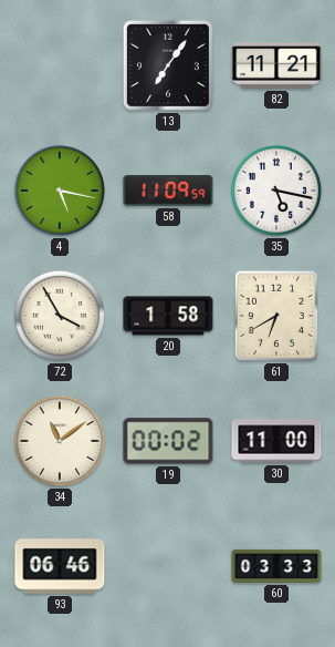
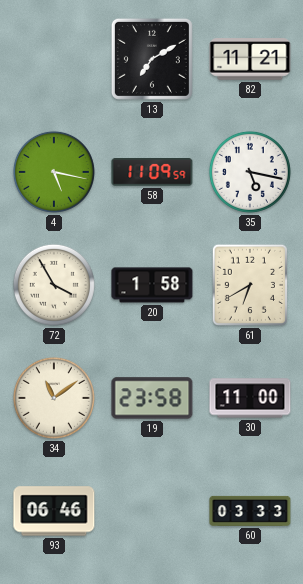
13: 7:06 -> 7:10 (152, 59)
19: 00:02 -> 23:58 (152, 398)
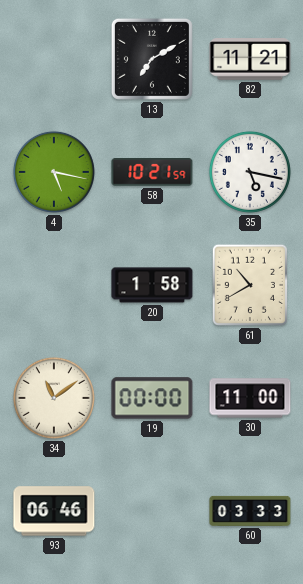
58: 11:09 -> 10:21 (152, 173)
72: 3:55 -> none (54, 285)
61: 6:40 -> 10:40 (250, 285)
19: 23:58 -> 00:00 (152, 398)
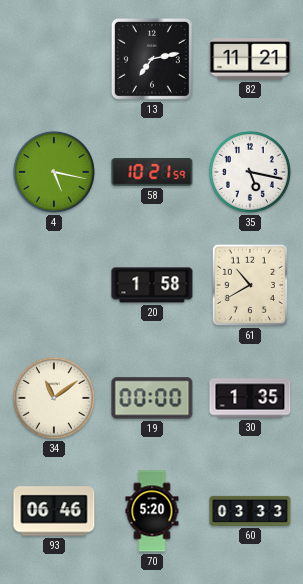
13: 7:10 -> 7:13 (152, 59)
30: 11:00 -> 1:35 (250, 398)
70: none -> 5:20 (152, 511)
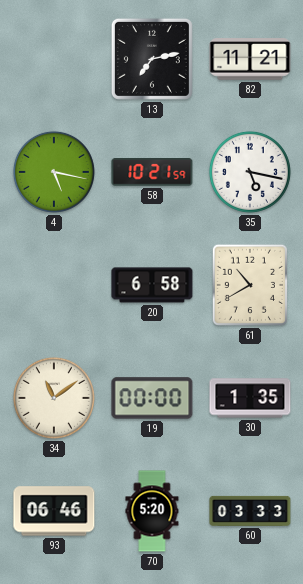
20: 1:58 -> 6:58 (152, 285)
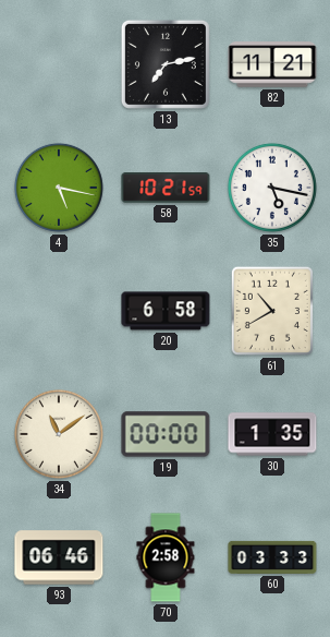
70: 5:20 -> 2:58 (166, 557)
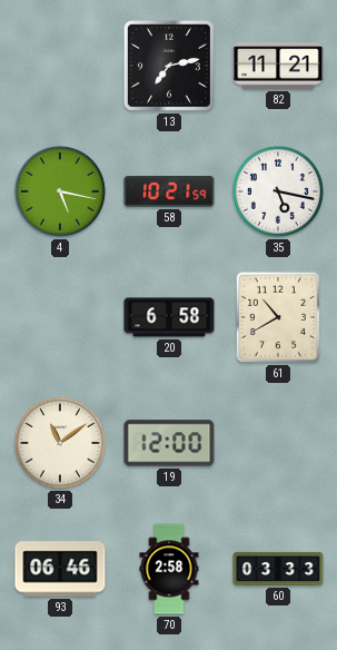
19: 00:00 -> 12:00 (169, 443)
30: 1:35 -> none (272, 434)
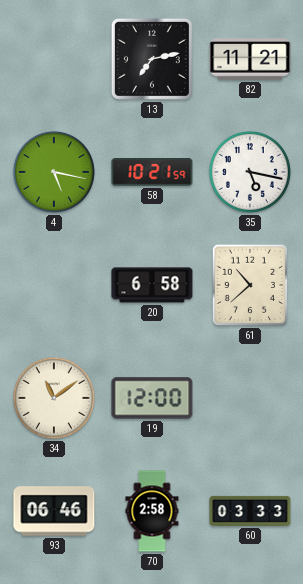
61: 10:40 -> 10:38 (250, 285)
